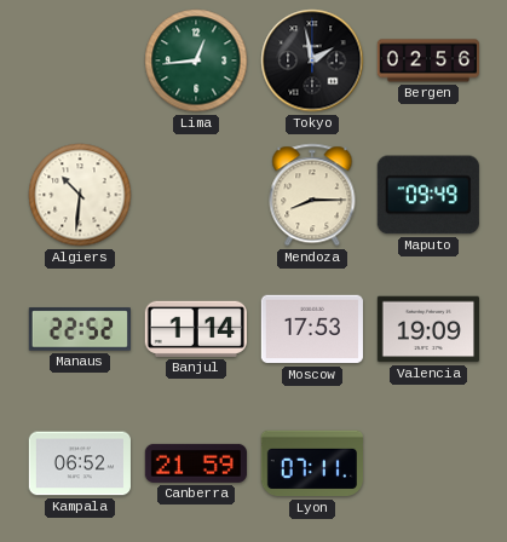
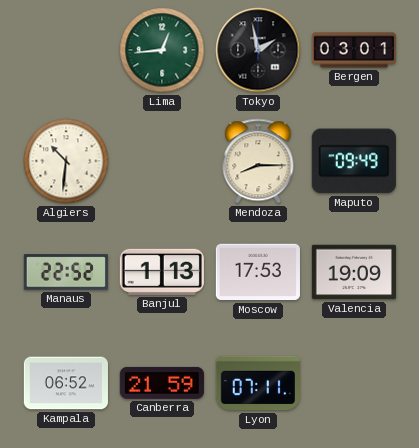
Bergen: 02:56 -> 03:01 (353, 50)
Banjul: 1:14 -> 1:13 (162, 272)
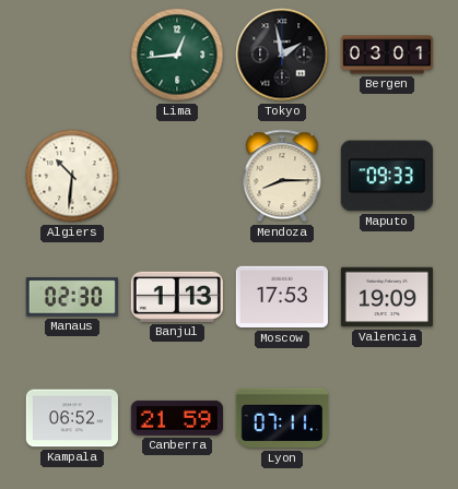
Maputo: 09:49 -> 09:33 (387, 176)
Manaus: 22:52 -> 02:30 (72, 297)
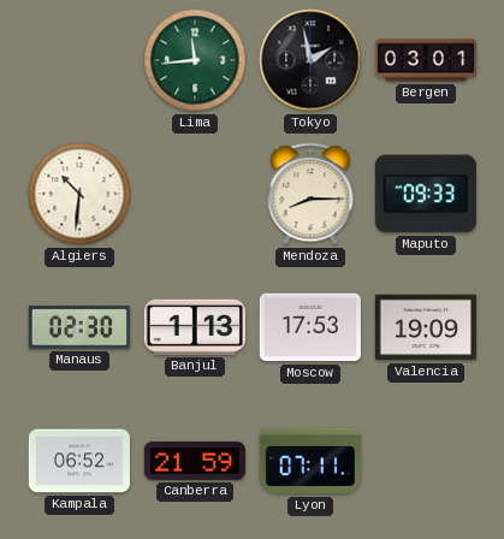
Lima: 12:44 -> 11:44 (195, 60)
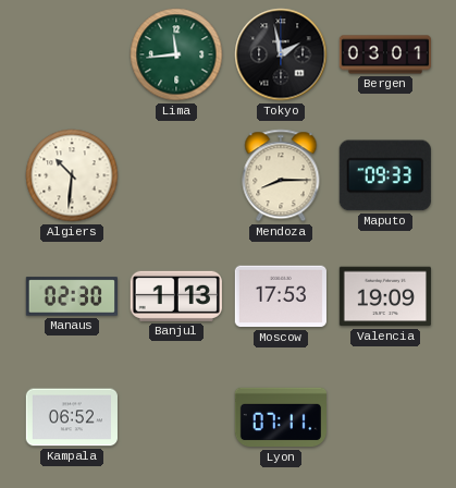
Canberra: 21:59 -> none (195, 461)
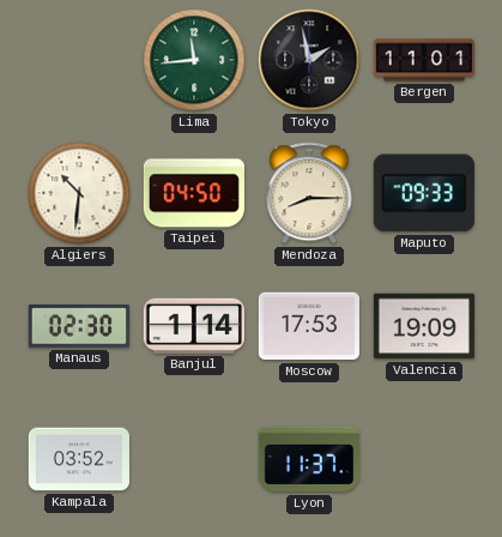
Bergen: 03:01 -> 11:01 (423, 60)
Taipei: none -> 04:50 (194, 193)
Banjul: 1:13 -> 1:14 (194, 326)
Kampala: 06:52 -> 03:52 (79, 459)
Lyon: 07:11 -> 11:37 (308, 459)
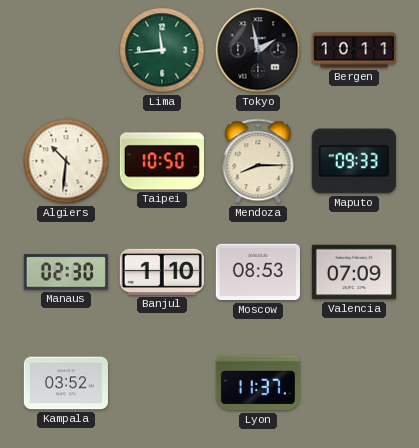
Bergen: 11:01 -> 10:11 (353, 50)
Taipei: 04:50 -> 10:50 (162, 161)
Banjul: 1:14 -> 1:10 (162, 272)
Moscow: 17:53 -> 08:53 (258, 272)
Valencia: 19:09 -> 07:09 (353, 272)
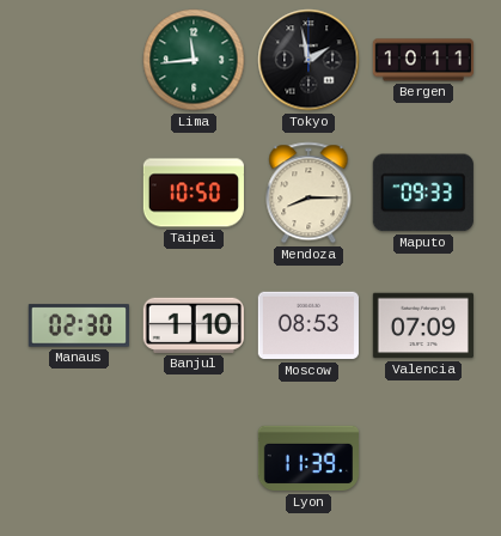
Algiers: 10:31 -> none (66, 161)
Kampala: 03:52 -> none (66, 383)
Lyon: 11:37 -> 11:39 (307, 458)
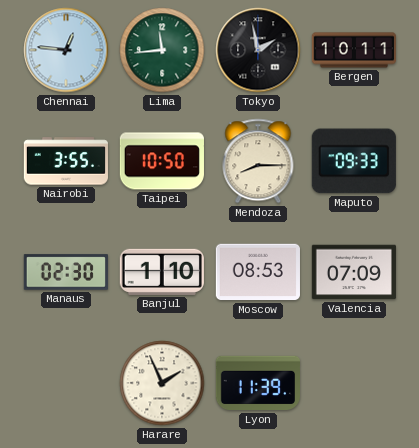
Chennai: none -> 12:46 (66, 50)
Nairobi: none -> 3:55 (66, 161)
Harare: none -> 1:56 (162, 383)
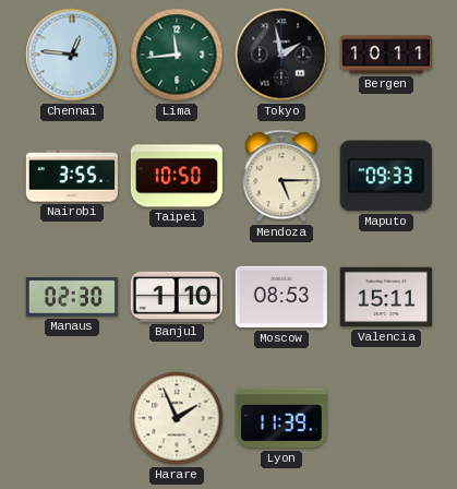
Mendoza: 8:15 -> 5:15 (281, 176)
Valencia: 07:09 -> 15:11 (385, 297)
